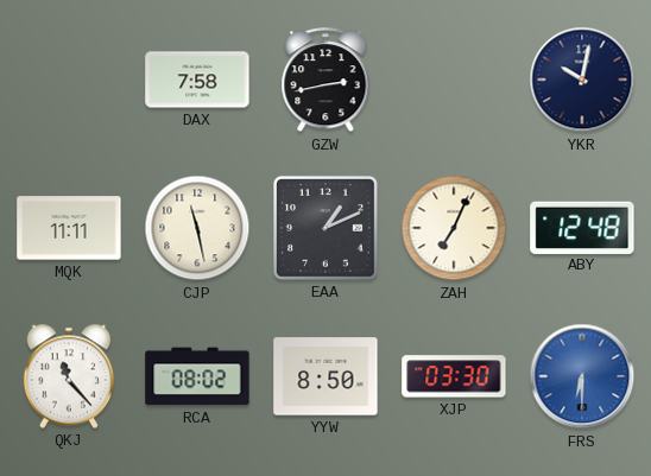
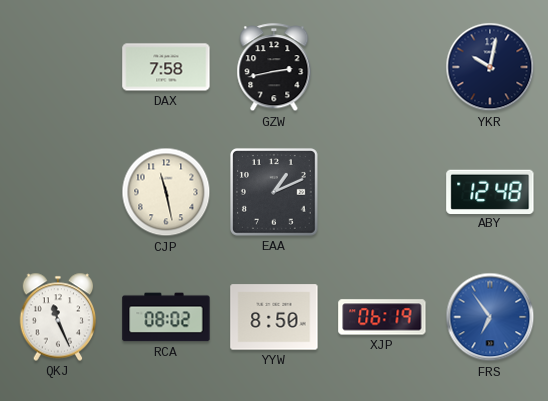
MQK: 11:11 -> none (69, 228)
ZAH: 7:04 -> none (454, 228)
QKJ: 11:23 -> 11:26 (58, 317)
XJP: 03:30 -> 06:19 (382, 317)
FRS: 6:30 -> 6:54 (490, 317)
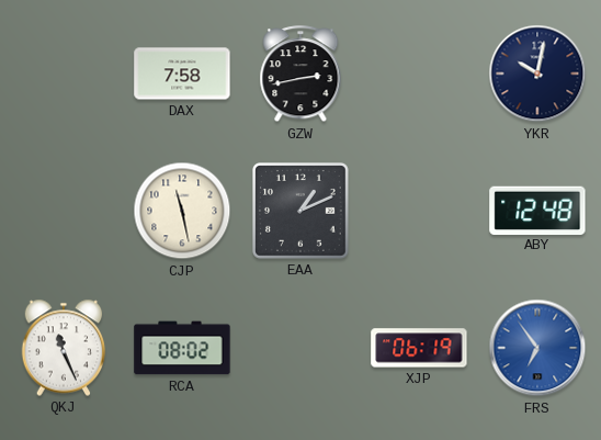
YYW: 8:50 -> none (274, 317)
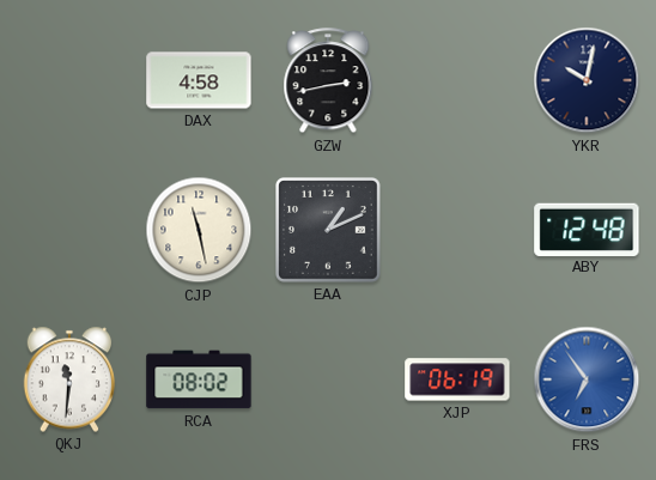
DAX: 7:58 -> 4:58 (199, 80)
QKJ: 11:26 -> 11:31 (69, 379)
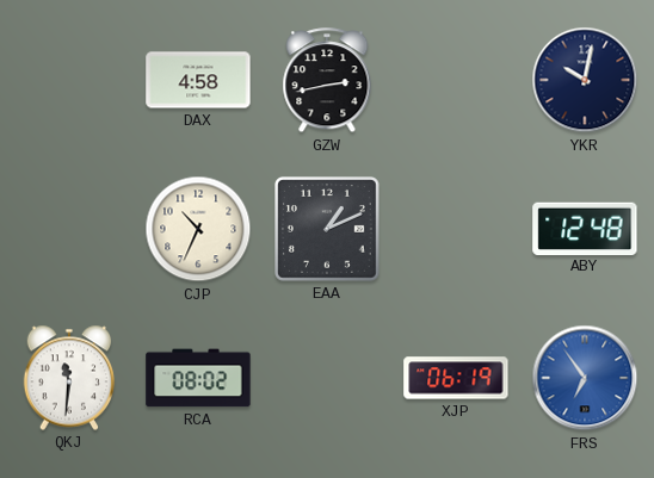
CJP: 11:28 -> 10:34 (198, 229)
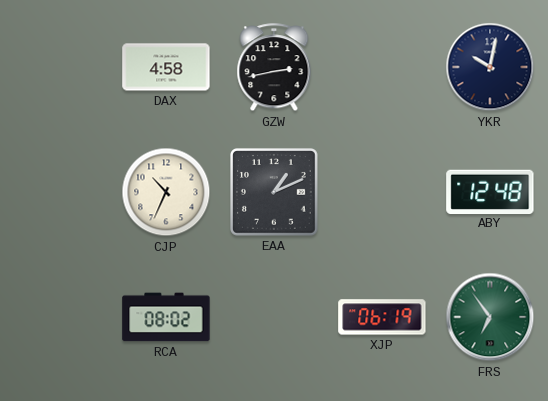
QKJ: 11:31 -> none (69, 378)
FRS dial: blue -> green (490, 317)
